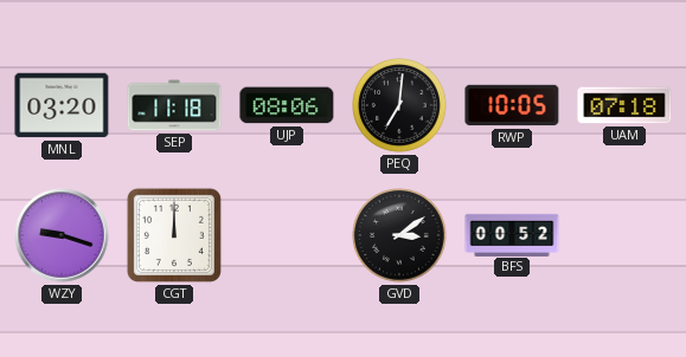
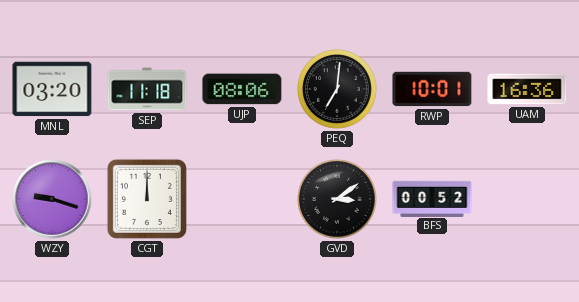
RWP: 10:05 -> 10:01 (432, 89)
UAM: 07:18 -> 16:36 (527, 89)
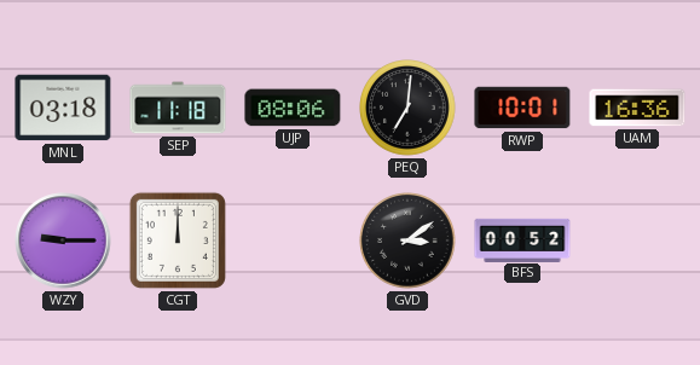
MNL: 03:20 -> 03:18 (63, 108)
WZY: 9:18 -> 9:15 (63, 241)
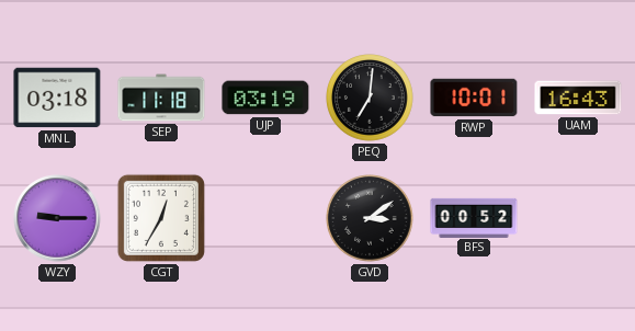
UJP: 08:06 -> 03:19 (265, 98)
UAM: 16:36 -> 16:43 (578, 98)
CGT: 12:00 -> 12:35 (161, 218)
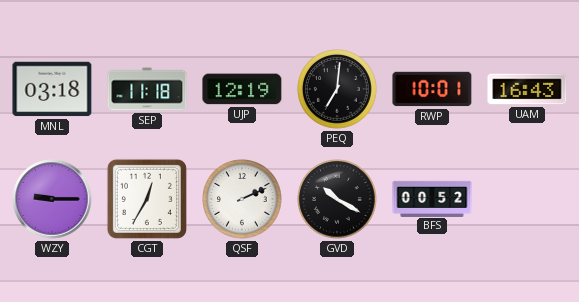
UJP: 03:19 -> 12:19 (242, 89)
QSF: none -> 2:11 (242, 199)
GVD: 3:09 -> 10:20 (337, 199)
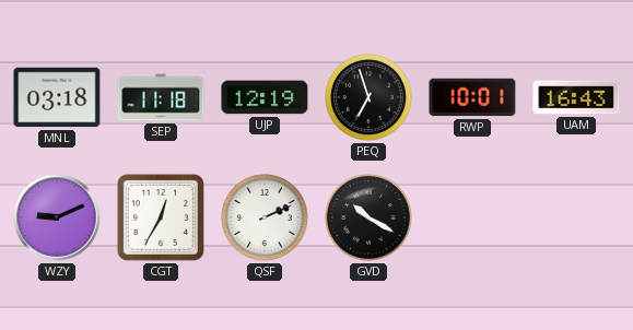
PEQ: 7:01 -> 6:57 (368, 97)
WZY: 9:15 -> 9:11 (57, 217)
BFS: 00:52 -> none (432, 198)
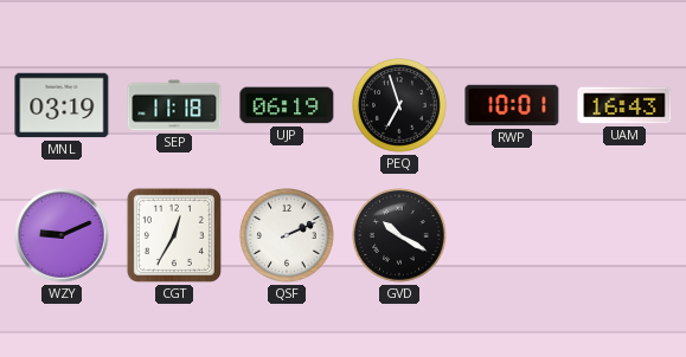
MNL: 03:18 -> 03:19 (62, 105)
UJP: 12:19 -> 06:19 (287, 105)
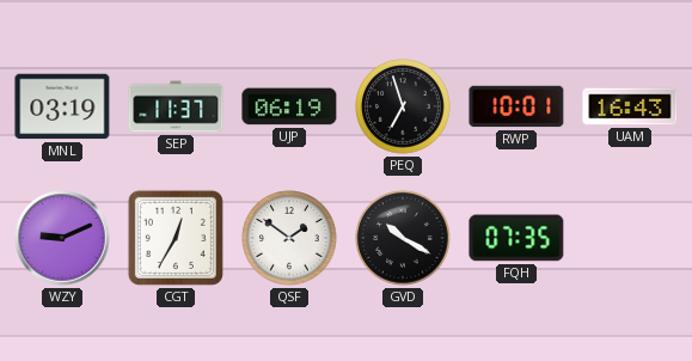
SEP: 11:18 -> 11:37 (176, 106)
QSF: 2:11 -> 1:51 (289, 238)
FQH: none -> 07:35 (516, 238)
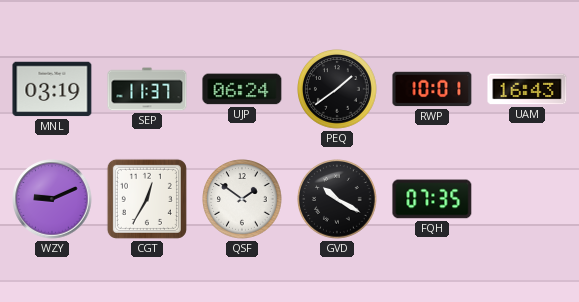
UJP: 06:19 -> 06:24 (242, 89)
PEQ: 6:57 -> 1:39 (337, 89)
